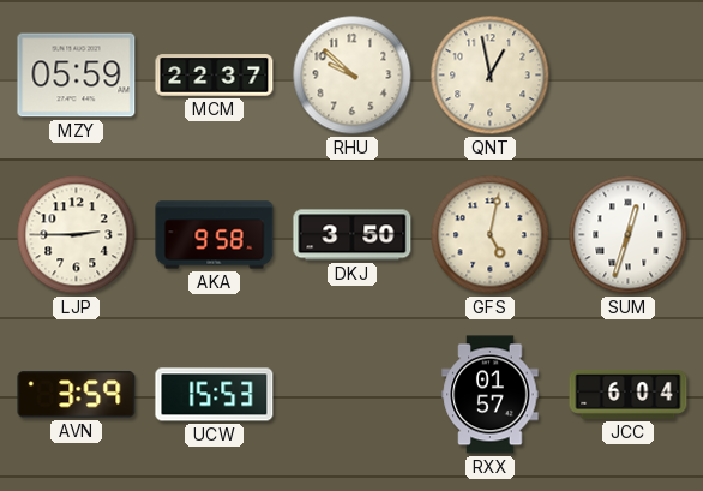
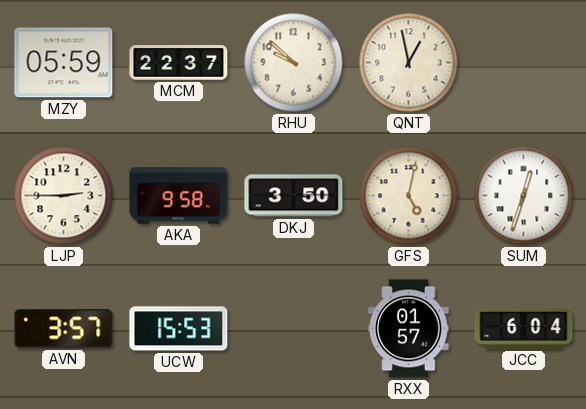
AVN: 3:59 -> 3:57 (64, 329)
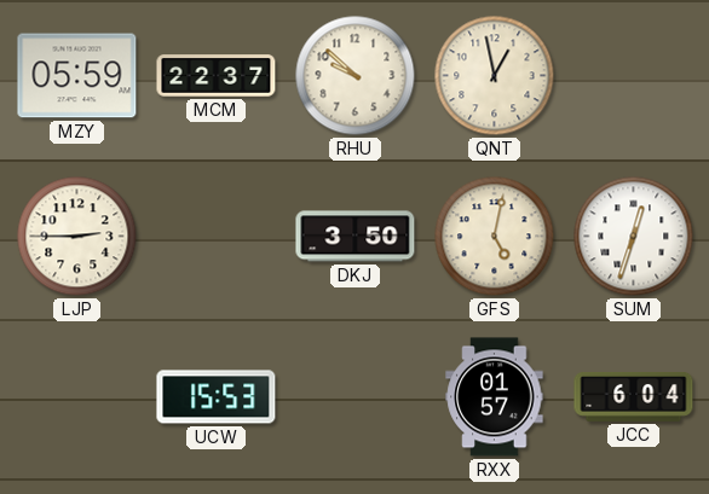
AKA: 9:58 -> none (179, 196)
AVN: 3:57 -> none (64, 329)
